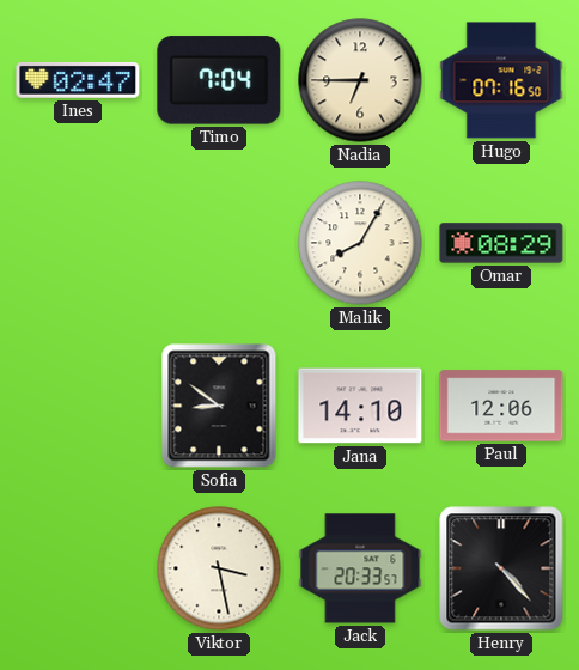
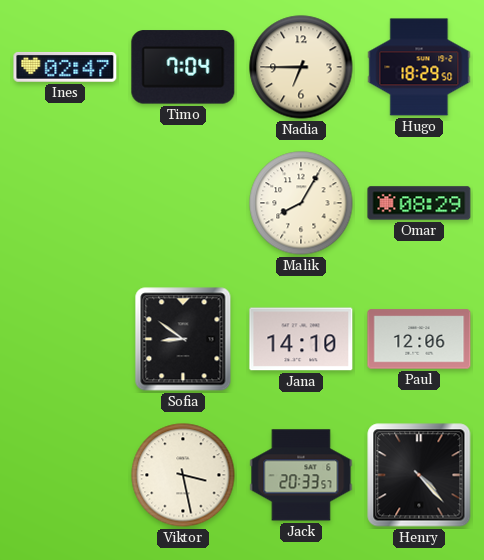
Hugo: 07:16 -> 18:29 (419, 67)
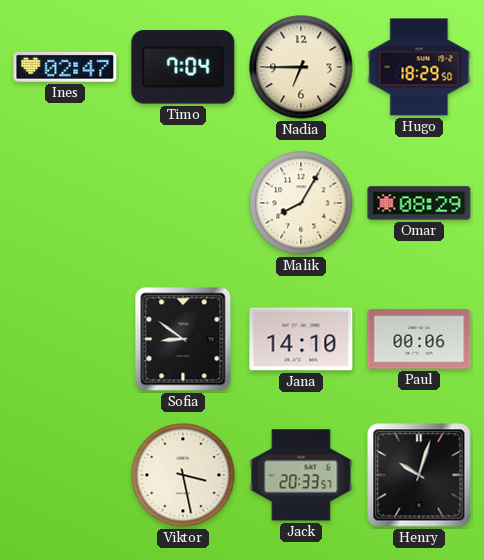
Paul: 12:06 -> 00:06 (419, 339)
Henry: 4:23 -> 10:03 (419, 475)
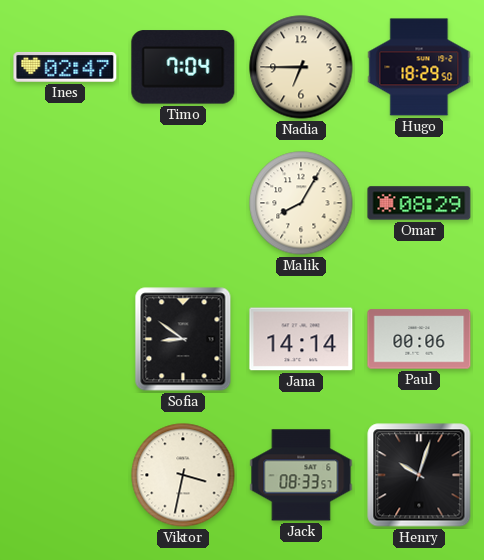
Jana: 14:10 -> 14:14 (301, 339)
Viktor: 3:28 -> 3:32 (183, 475)
Jack: 20:33 -> 08:33 (301, 475)
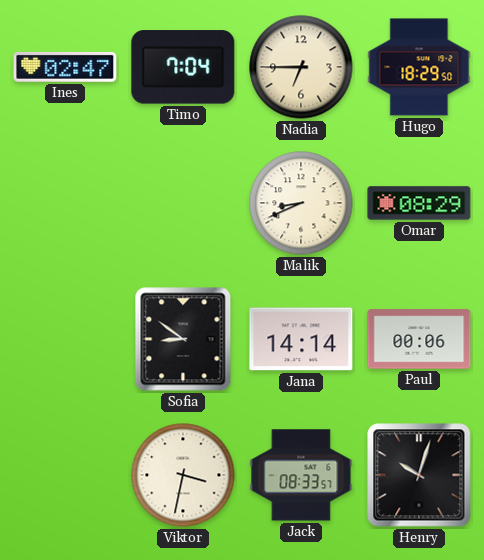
Malik: 8:05 -> 8:41 (301, 203)
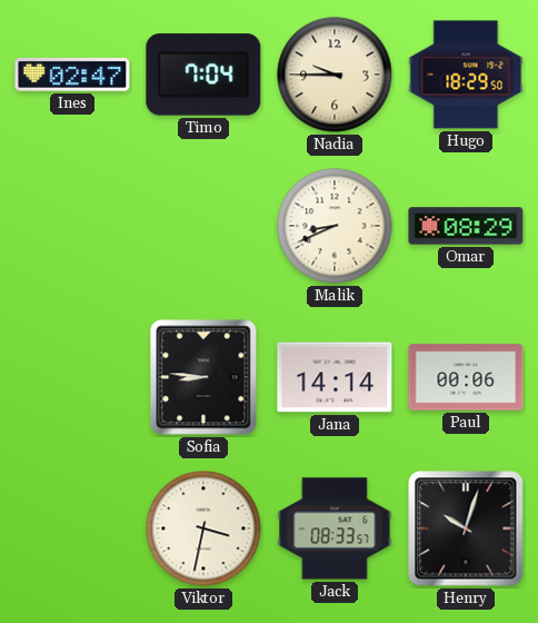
Nadia: 6:45 -> 9:45 (335, 75)
Sofia: 8:51 -> 8:46 (203, 377)
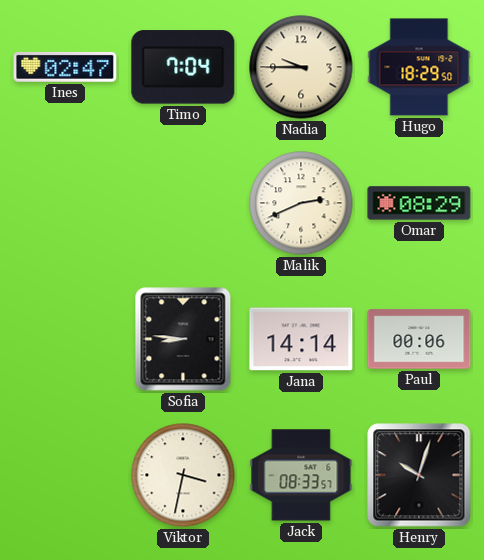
Malik: 8:41 -> 2:41 (301, 203)
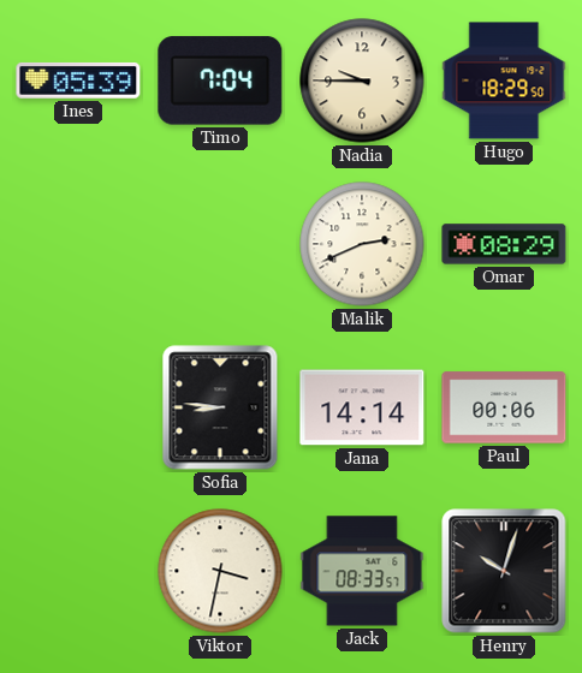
Ines: 02:47 -> 05:39 (78, 81)
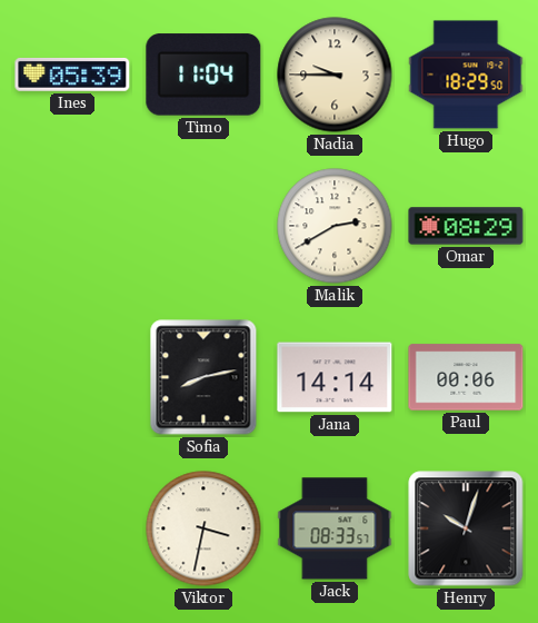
Timo: 7:04 -> 11:04 (203, 75)
Malik: 2:41 -> 2:40 (335, 226)
Sofia: 8:46 -> 8:13 (203, 377)
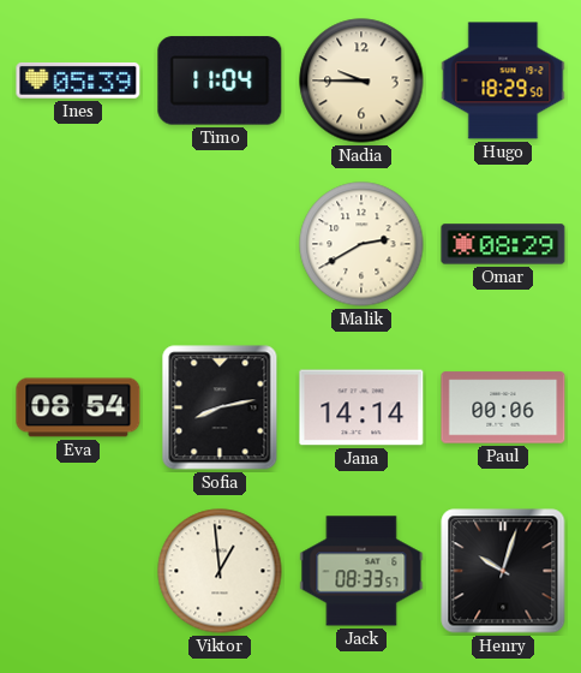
Eva: none -> 08:54 (78, 407)
Viktor: 3:32 -> 12:59 (220, 571)
